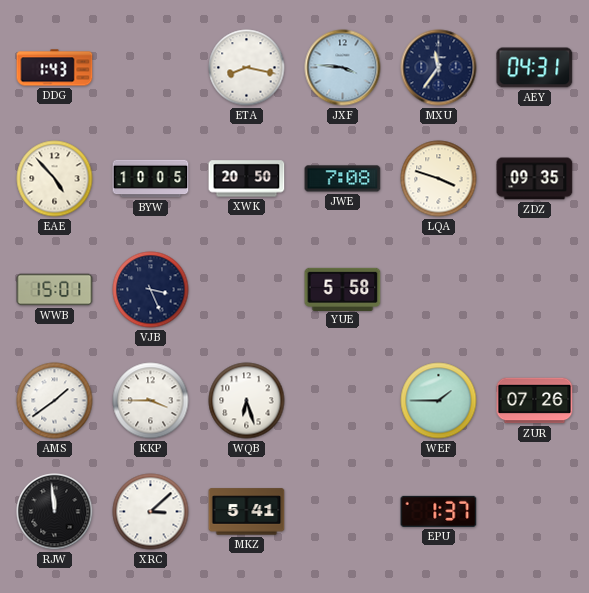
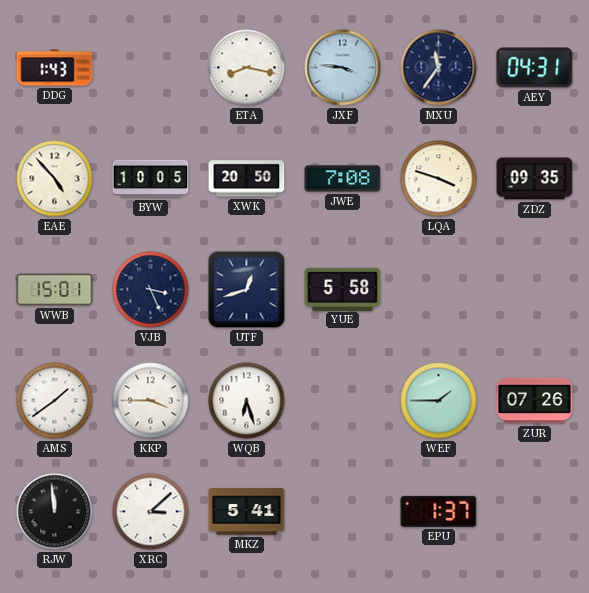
UTF: none -> 12:42 (247, 290)
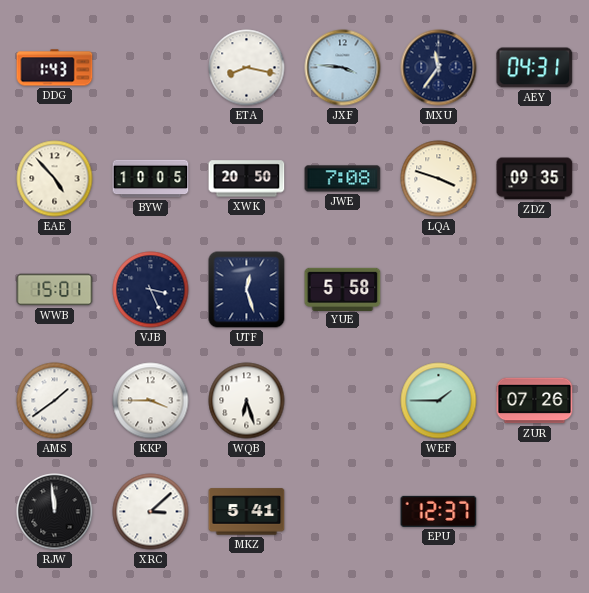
UTF: 12:42 -> 12:27 (247, 290)
EPU: 1:37 -> 12:37 (439, 511)
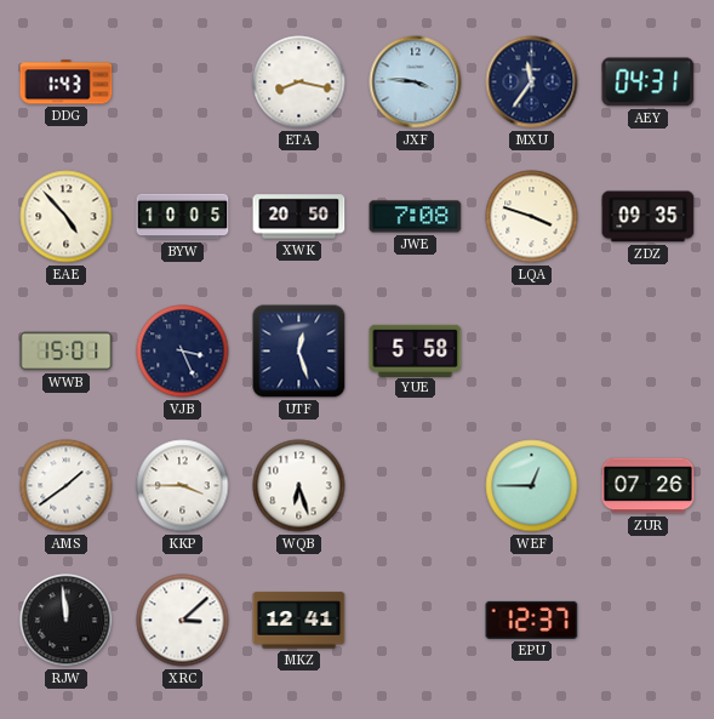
WEF: 1:45 -> 12:45 (532, 486)
MKZ: 5:41 -> 12:41 (299, 621)
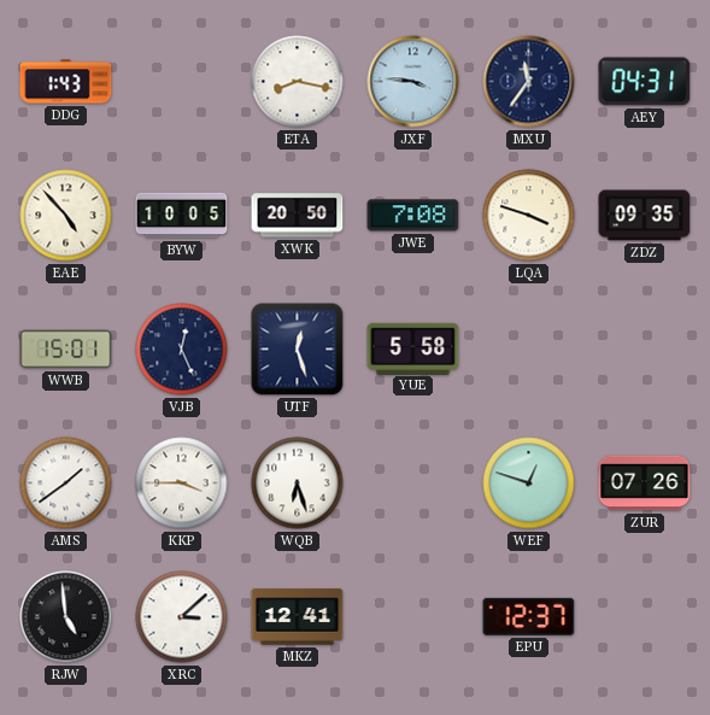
VJB: 3:26 -> 12:26 (182, 350)
WEF: 12:45 -> 12:48 (529, 483)
RJW: 11:59 -> 4:59 (66, 617)
